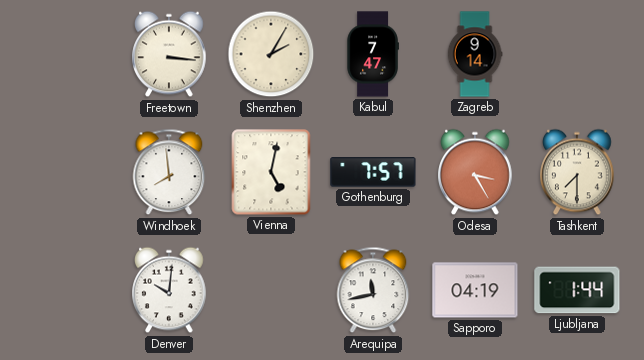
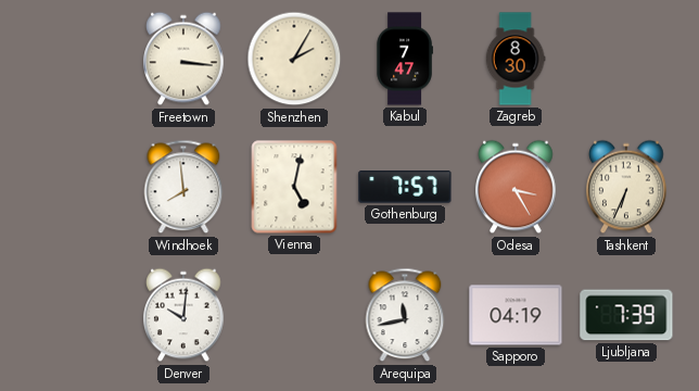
Zagreb: 9:14 -> 8:30 (516, 59)
Tashkent: 7:30 -> 6:34 (626, 187)
Ljubljana: 1:44 -> 7:39 (626, 315)
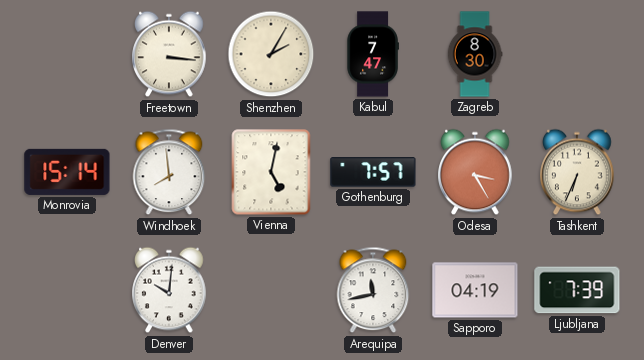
Monrovia: none -> 15:14 (67, 172)
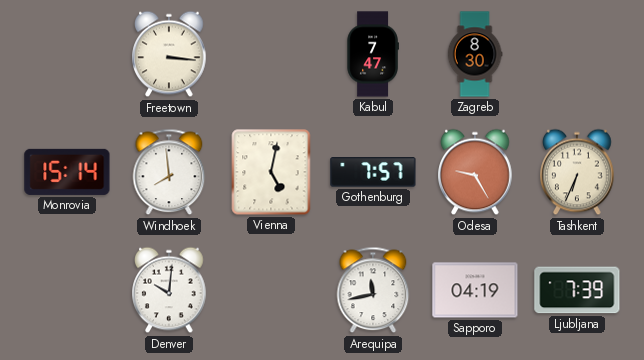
Shenzhen: 2:05 -> none (271, 54)
Odesa: 3:25 -> 9:25 (475, 172)
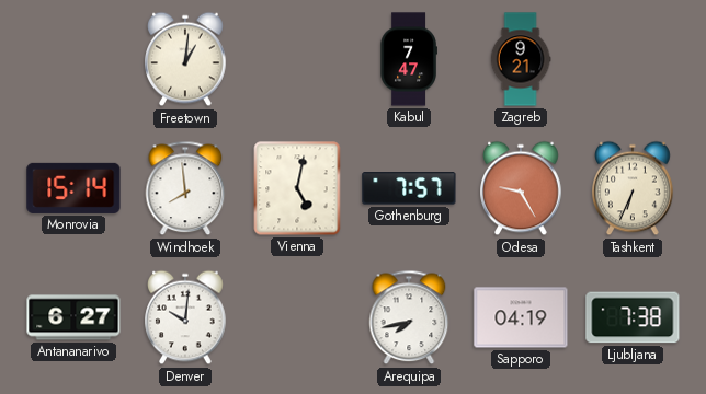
Freetown: 3:16 -> 1:01 (185, 59)
Zagreb: 8:30 -> 9:21 (521, 59)
Antananarivo: none -> 6:27 (73, 317)
Arequipa: 11:43 -> 7:43 (409, 317)
Ljubljana: 7:39 -> 7:38 (633, 317)
